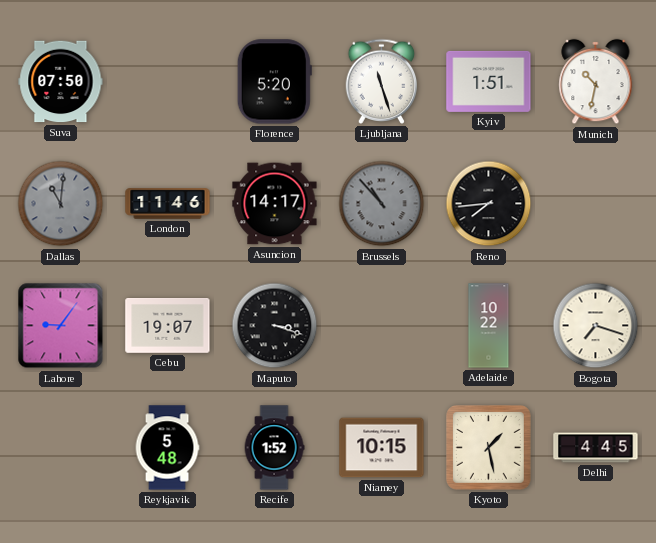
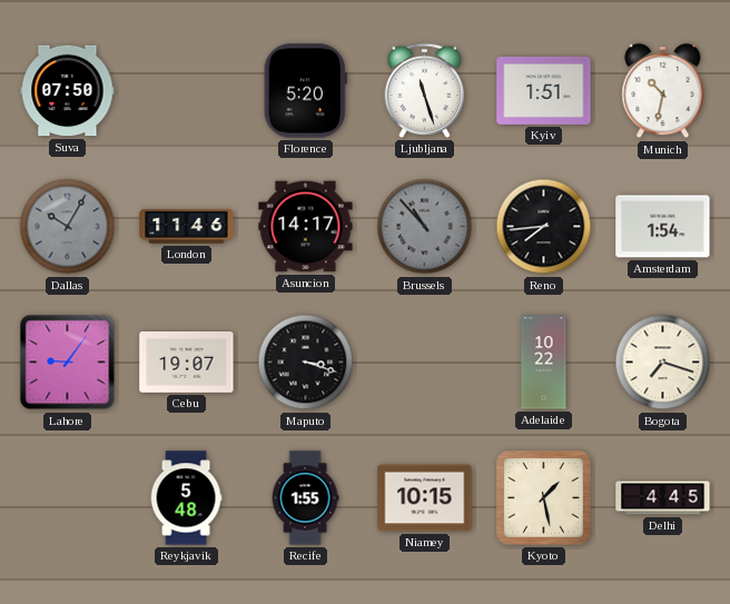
Dallas: 11:01 -> 10:05 (68, 227)
Amsterdam: none -> 1:54 (663, 227)
Recife: 1:52 -> 1:55 (305, 498)
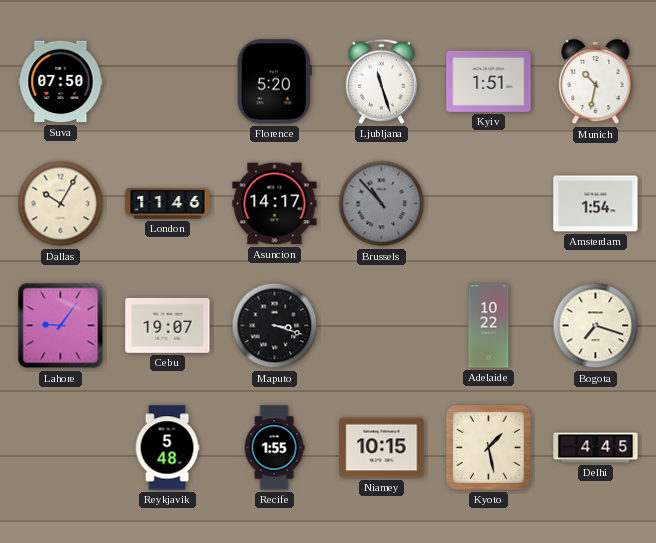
Dallas dial: grey -> cream (61, 204)
Reno: 7:44 -> none (544, 227)
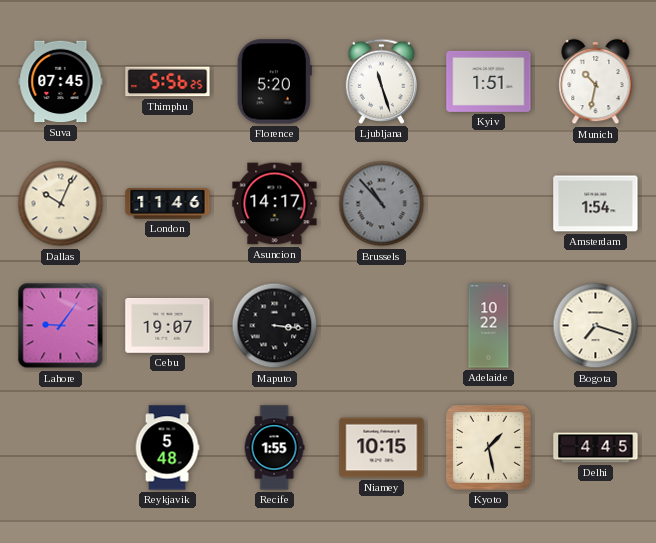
Suva: 07:50 -> 07:45 (61, 82)
Thimphu: none -> 5:56 (168, 82)
Dallas: 10:05 -> 10:04 (61, 204)
Maputo: 3:18 -> 3:16 (275, 326)
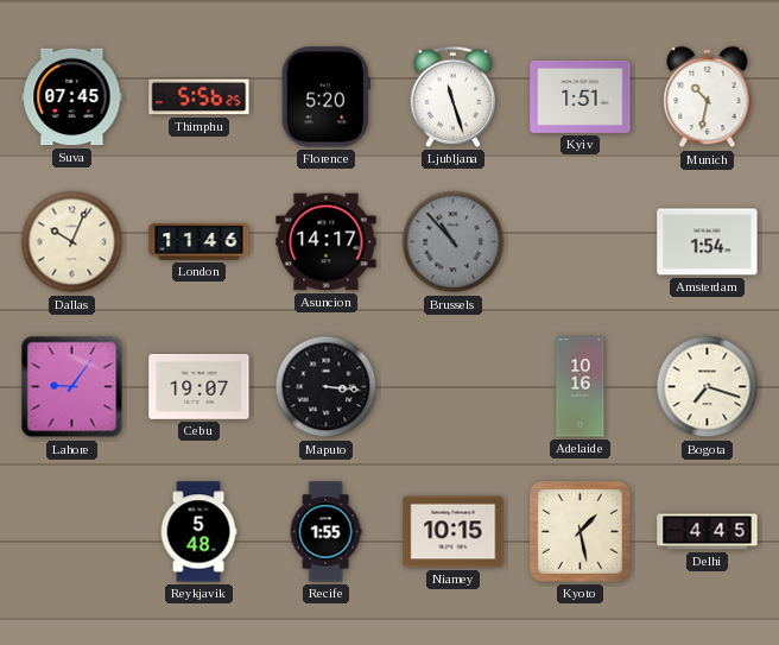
Adelaide: 10:22 -> 10:16 (581, 387)
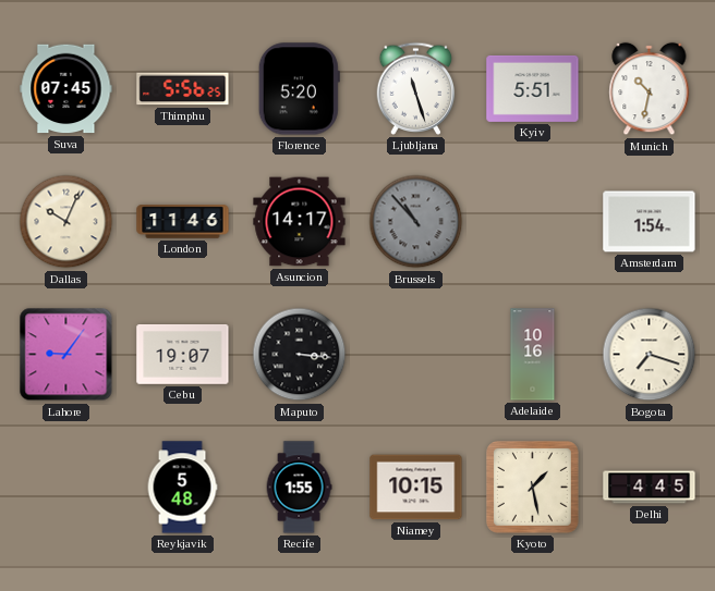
Kyiv: 1:51 -> 5:51 (533, 88)
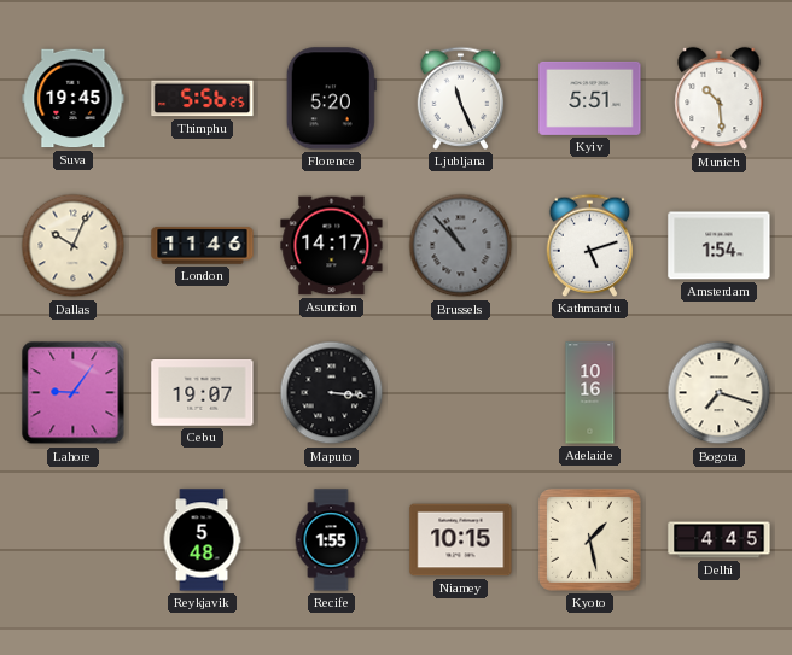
Suva: 07:45 -> 19:45 (74, 99)
Ljubljana: 11:27 -> 11:26 (461, 98)
Munich: 10:32 -> 10:29 (720, 99)
Kathmandu: none -> 5:12 (590, 245)
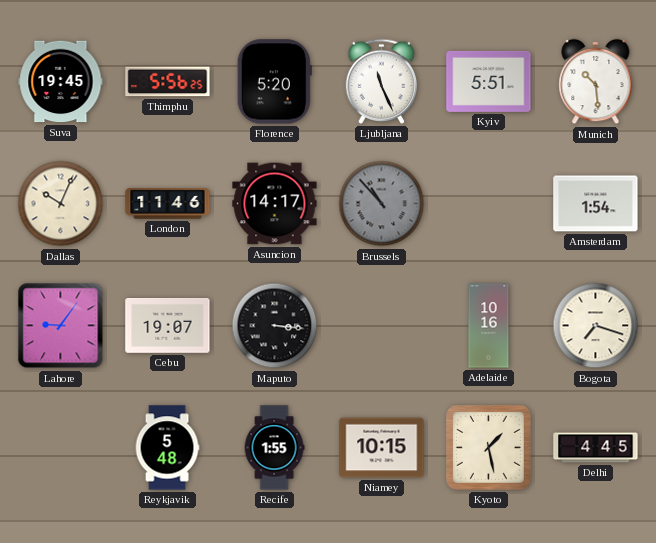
Kathmandu: 5:12 -> none (590, 245)
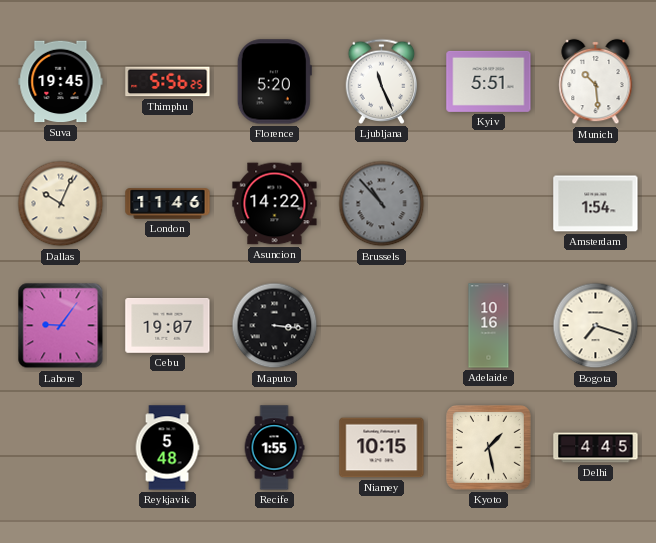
Asuncion: 14:17 -> 14:22 (275, 204)
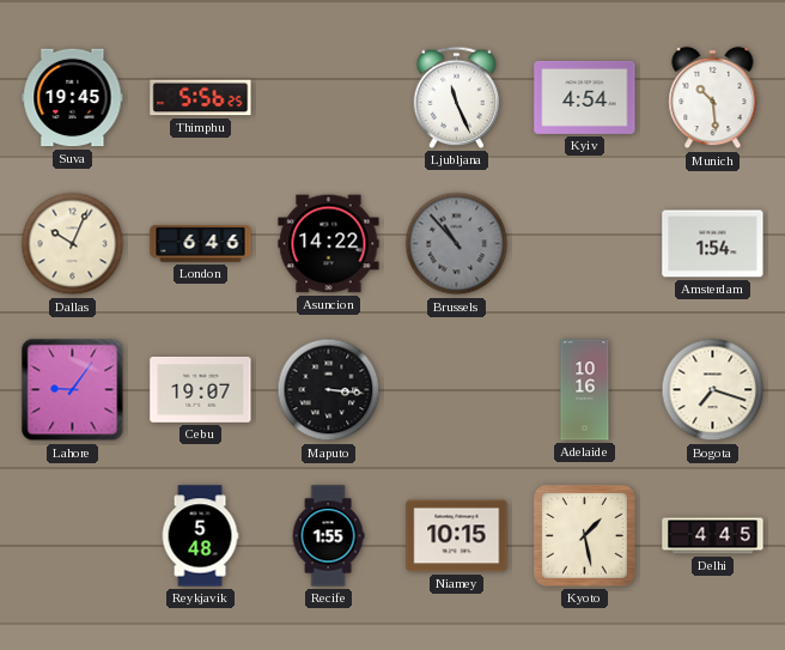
Florence: 5:20 -> none (274, 82)
Kyiv: 5:51 -> 4:54 (585, 97)
London: 11:46 -> 6:46 (201, 244)
